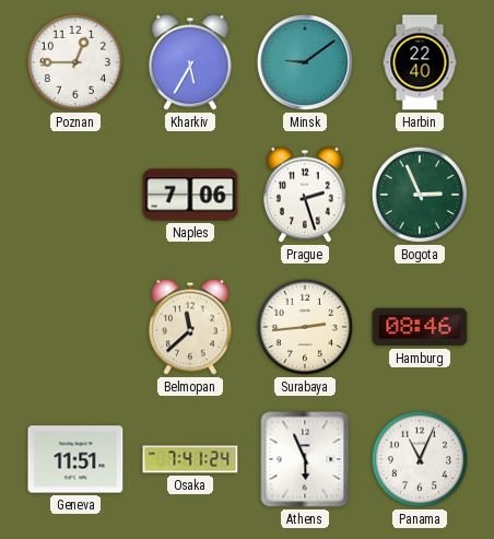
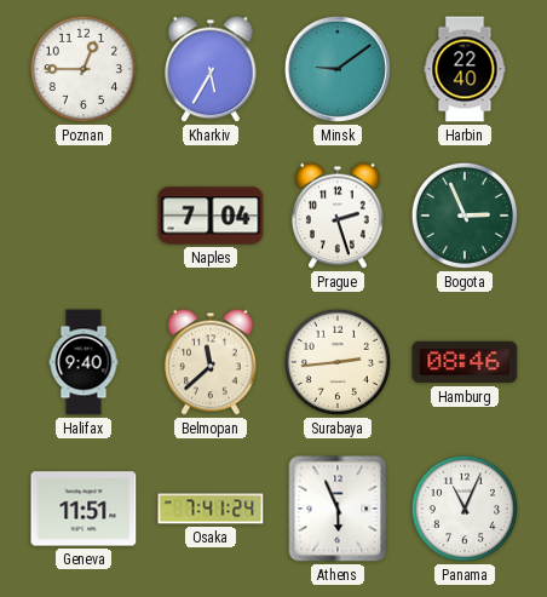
Naples: 7:06 -> 7:04 (211, 216)
Halifax: none -> 9:40 (84, 362)
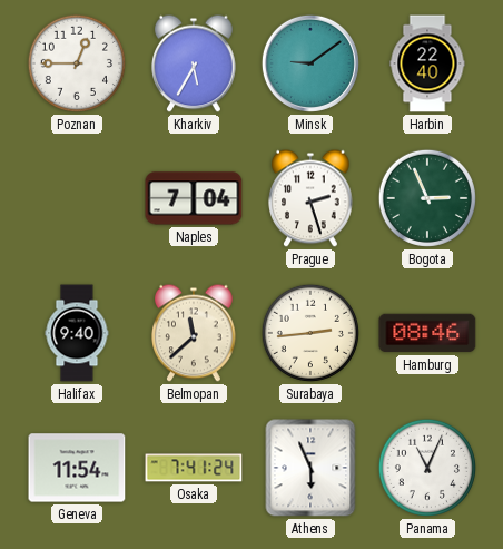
Geneva: 11:51 -> 11:54 (77, 468)
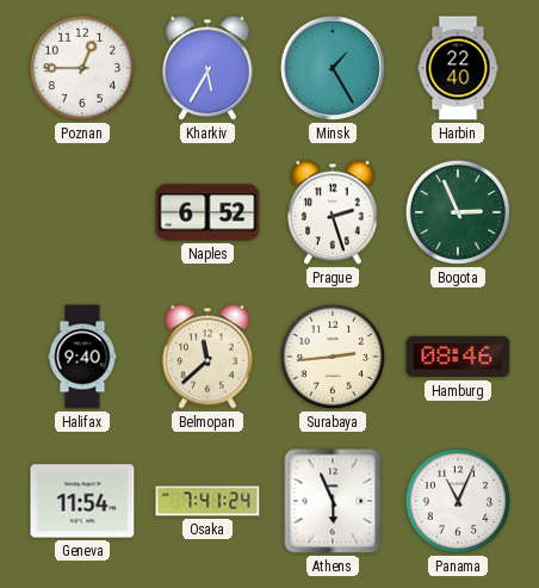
Minsk: 9:09 -> 1:25 (333, 68)
Naples: 7:04 -> 6:52 (207, 212)
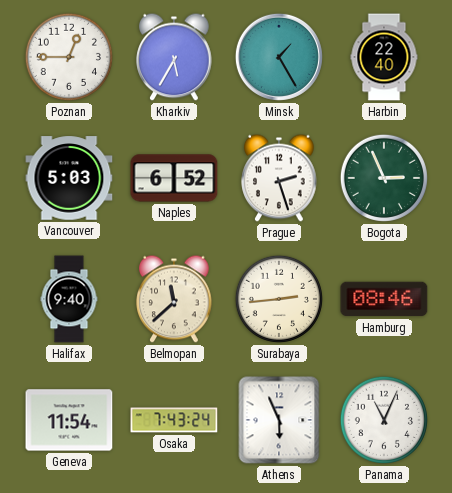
Vancouver: none -> 5:03 (69, 178)
Osaka: 7:41 -> 7:43 (174, 420)
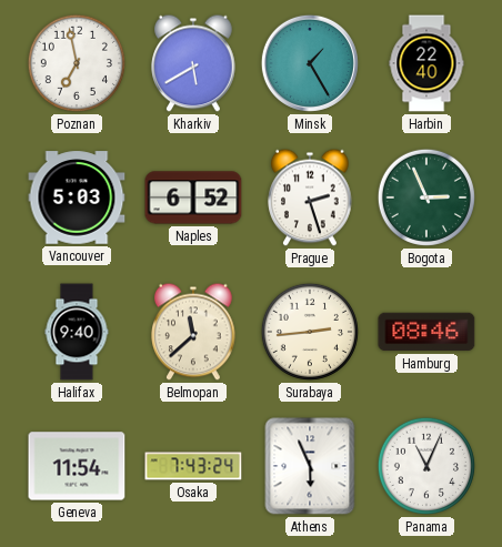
Poznan: 12:45 -> 6:58 (77, 63)
Kharkiv: 5:35 -> 5:40 (193, 63)
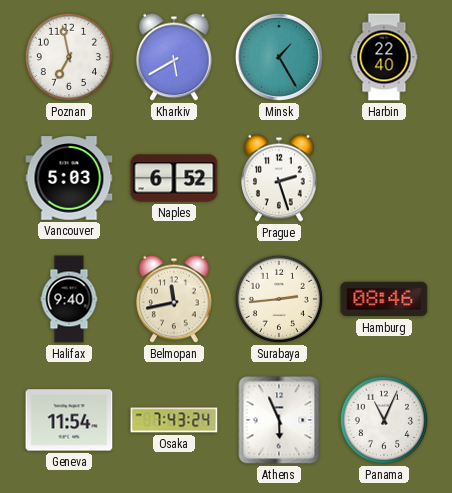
Bogota: 2:56 -> none (426, 197)
Belmopan: 11:38 -> 11:43 (174, 299)
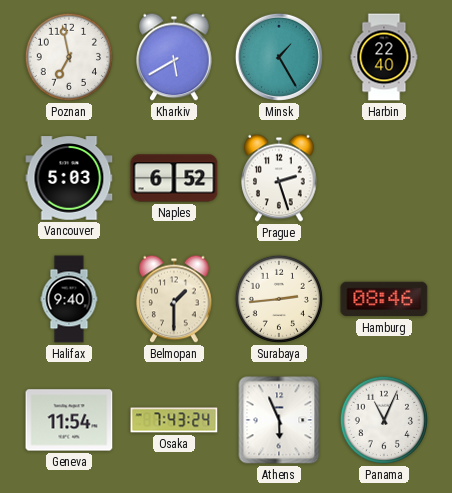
Belmopan: 11:43 -> 1:30 (174, 299)
